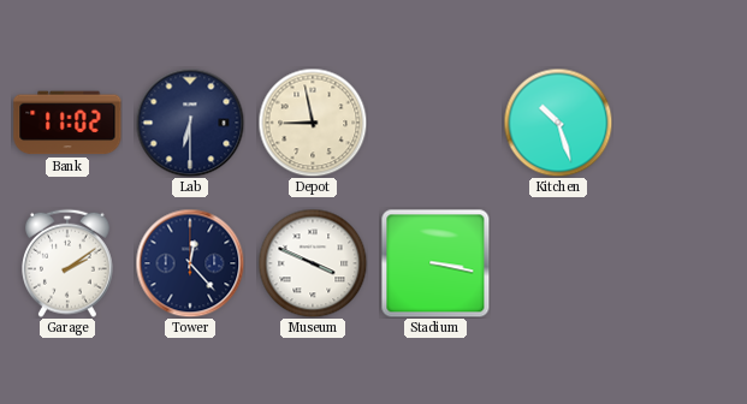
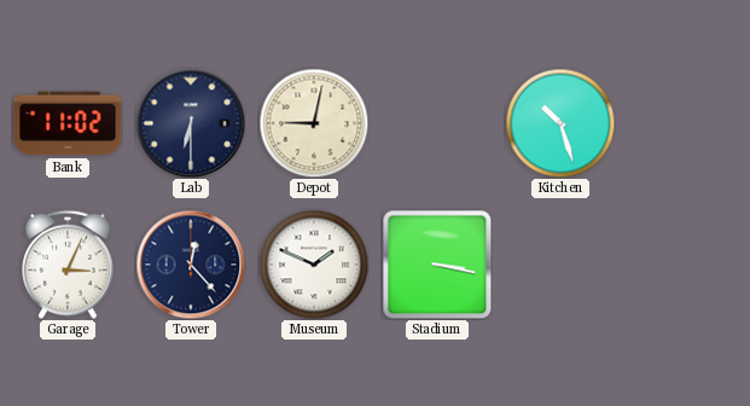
Depot: 8:58 -> 9:02 (314, 123)
Garage: 2:09 -> 3:04 (69, 265)
Museum: 3:49 -> 1:49 (314, 265)
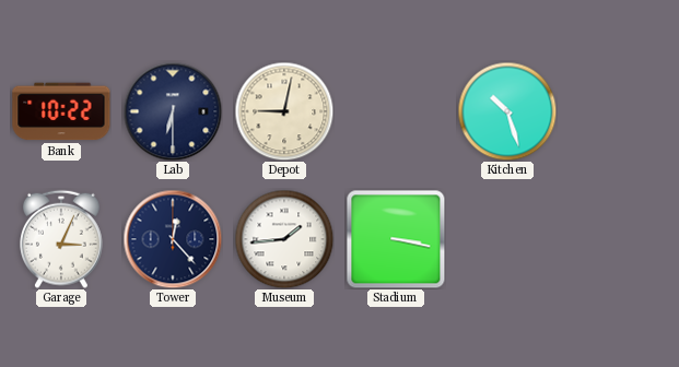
Bank: 11:02 -> 10:22 (61, 111)
Museum: 1:49 -> 1:44 (284, 239)
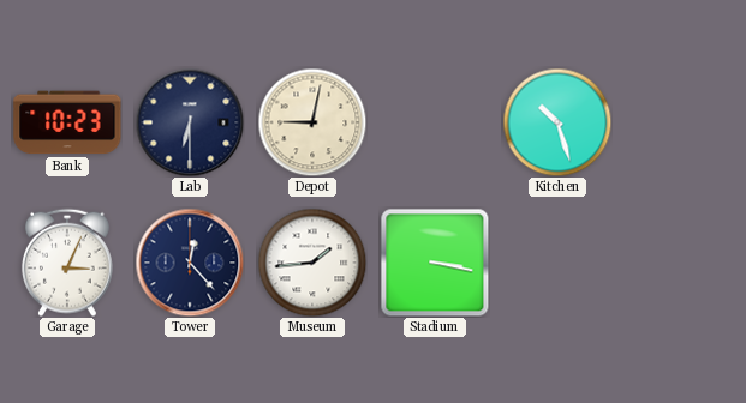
Bank: 10:22 -> 10:23 (67, 122)
